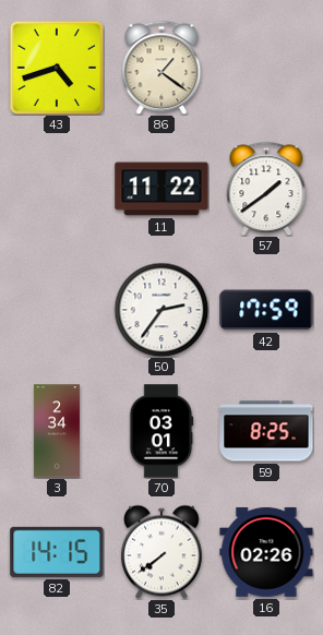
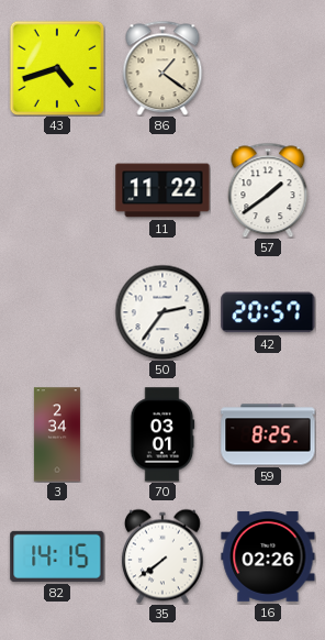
42: 17:59 -> 20:57 (268, 312)
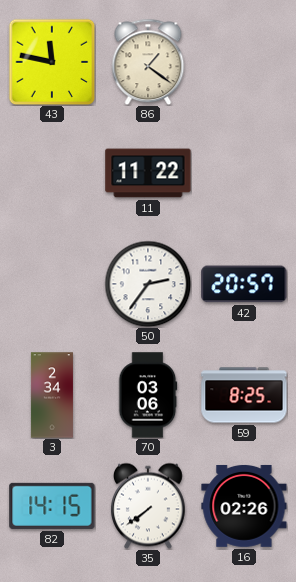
43: 4:42 -> 11:47 (52, 62)
57: 1:39 -> none (268, 190)
70: 03:01 -> 03:06 (148, 395)
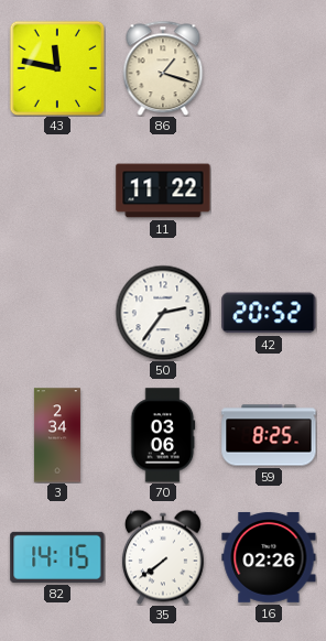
86: 1:21 -> 1:18 (163, 68)
42: 20:57 -> 20:52 (269, 313)
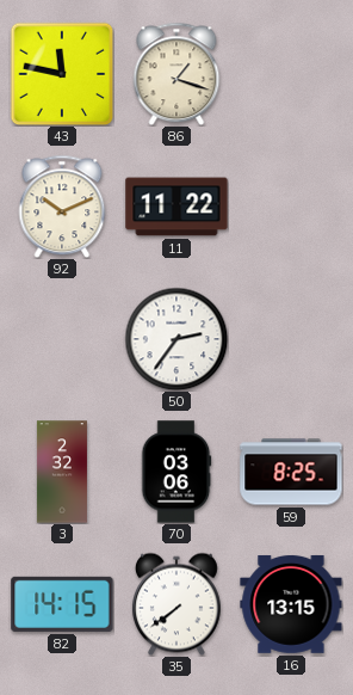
92: none -> 10:11 (62, 207)
42: 20:52 -> none (269, 313)
3: 2:34 -> 2:32 (62, 472)
16: 02:26 -> 13:15 (291, 604)
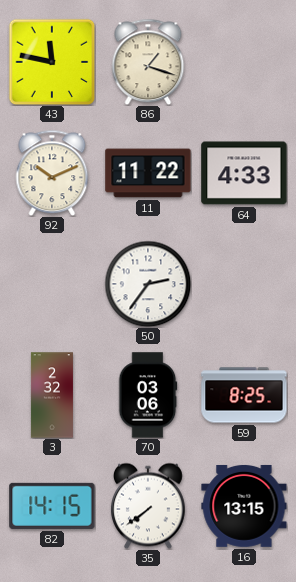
64: none -> 4:33 (244, 173)
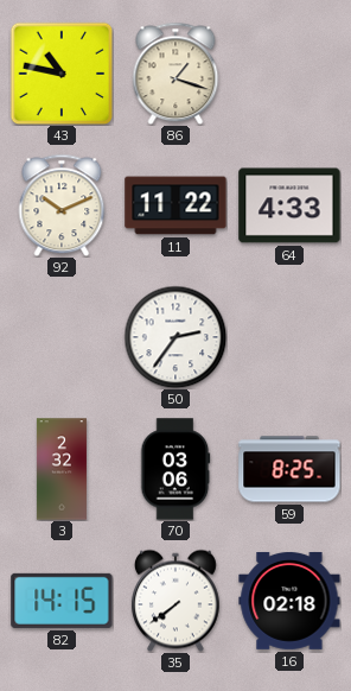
43: 11:47 -> 10:47 (62, 74)
16: 13:15 -> 02:18 (289, 601)
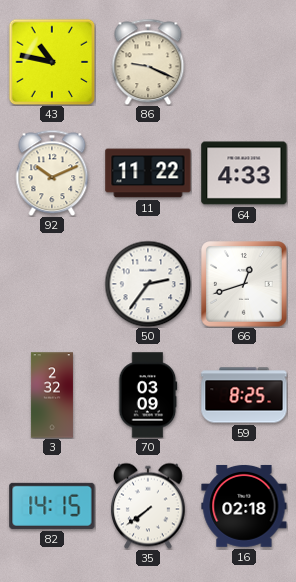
86: 1:18 -> 9:19 (148, 62)
66: none -> 12:42 (244, 284)
70: 03:06 -> 03:09 (148, 395)
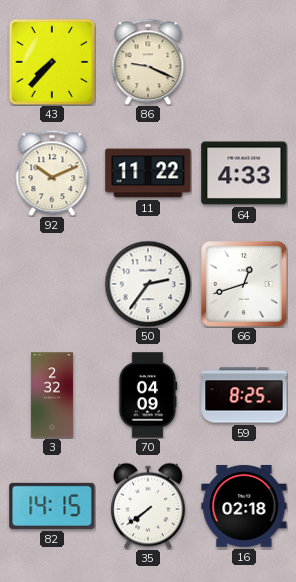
43: 10:47 -> 7:37 (52, 62)
70: 03:09 -> 04:09 (148, 395)
